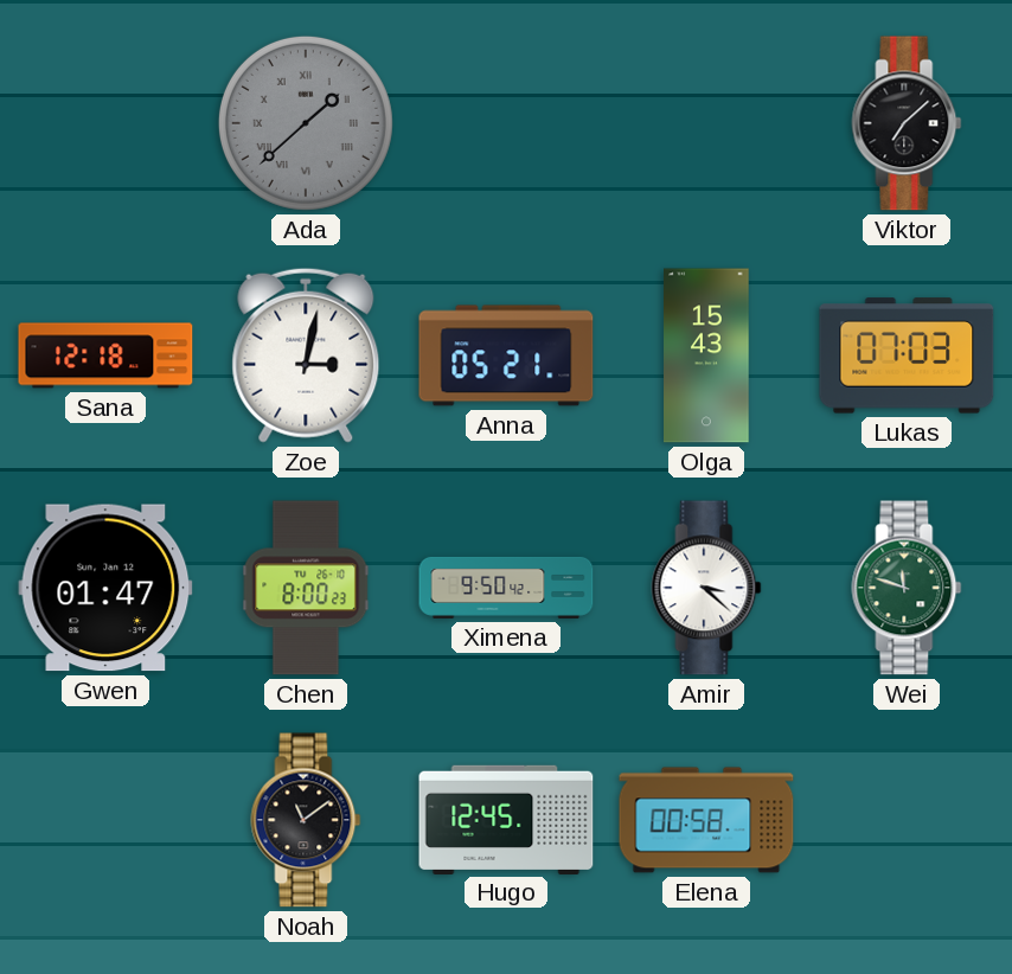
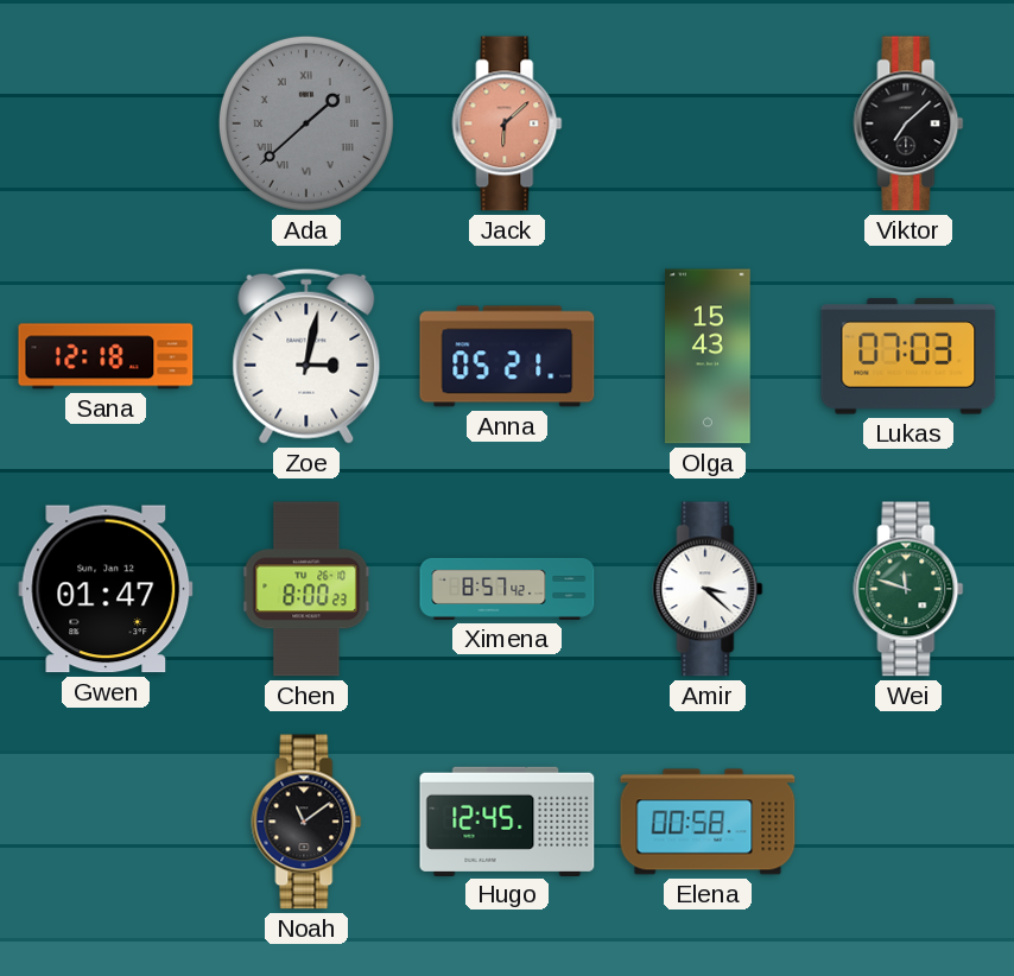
Jack: none -> 6:08 (507, 123)
Ximena: 9:50 -> 8:57 (507, 589)
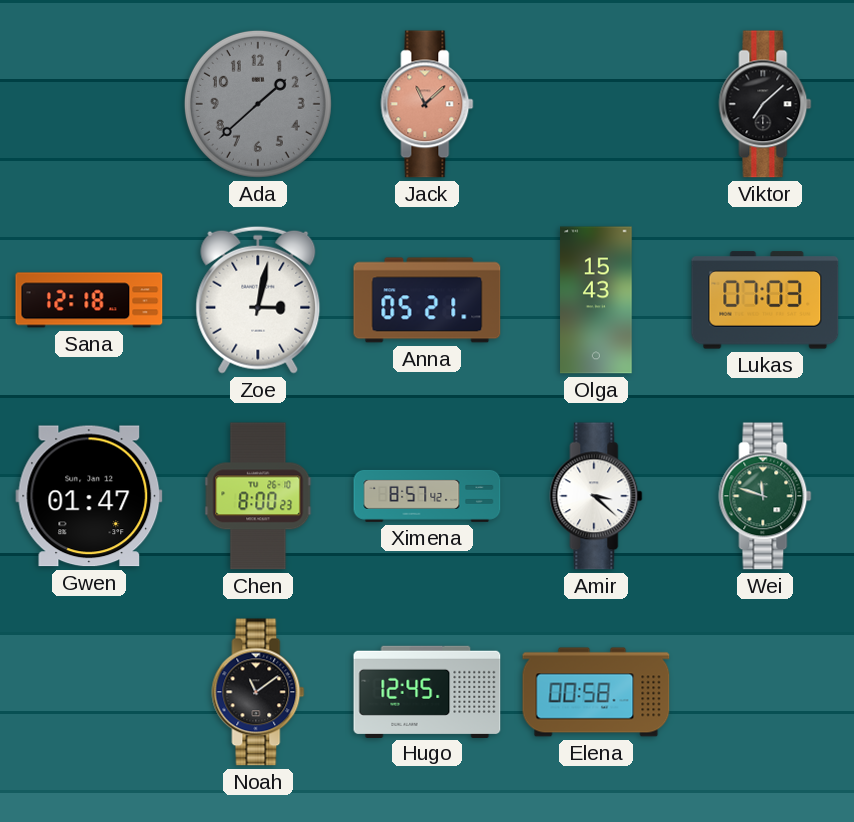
Ada numerals: Roman -> Arabic (258, 104)
Jack: 6:08 -> 11:08 (427, 104)
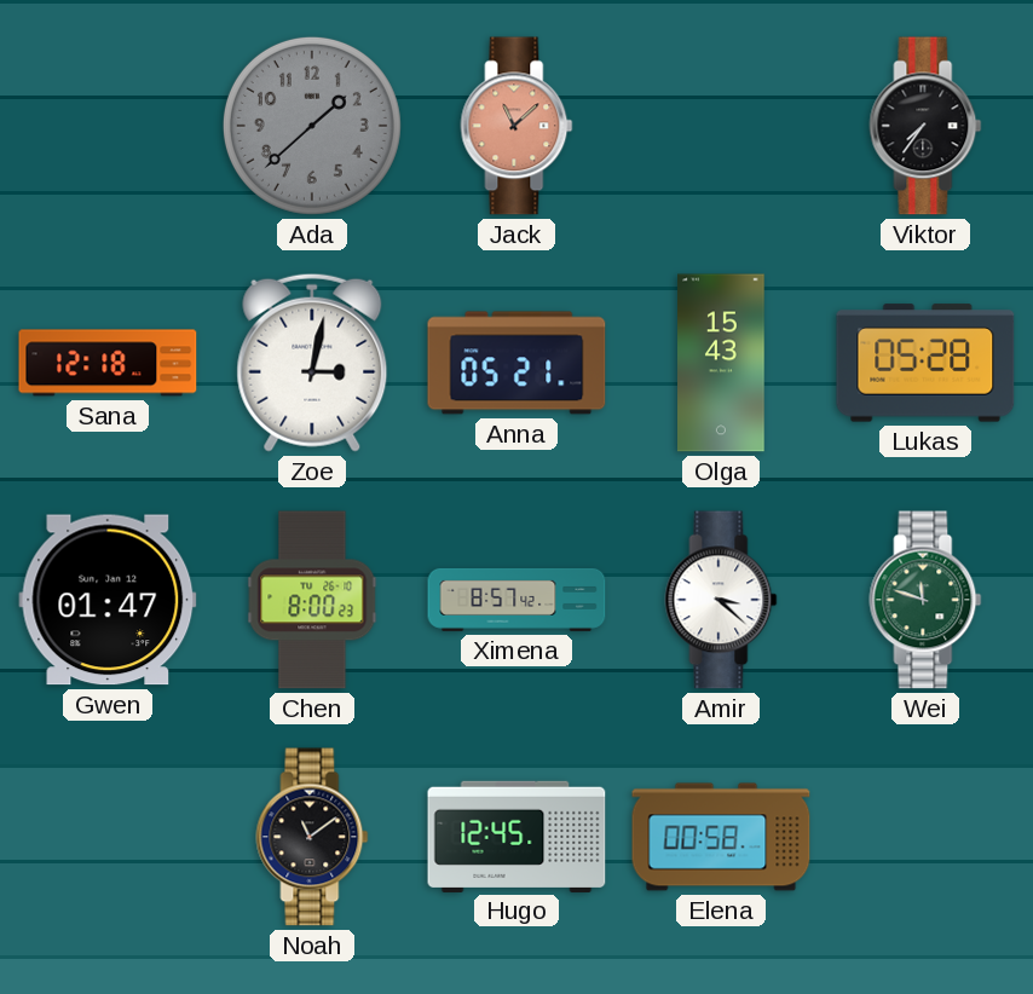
Viktor: 7:08 -> 7:36 (925, 126)
Lukas: 07:03 -> 05:28 (925, 363)
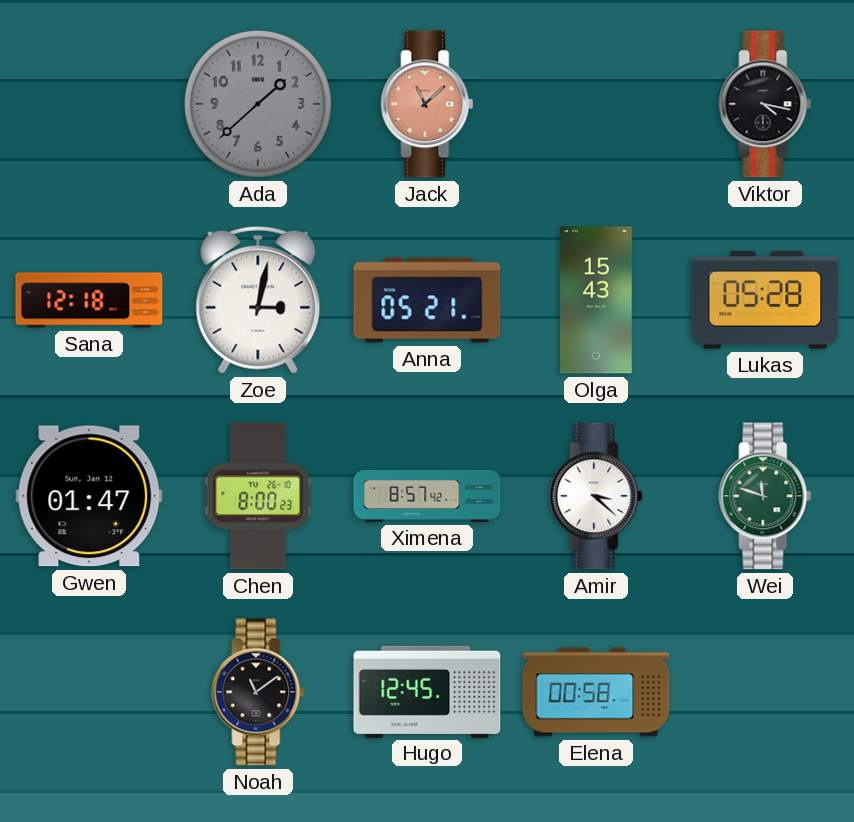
Viktor: 7:36 -> 4:17 (765, 104)
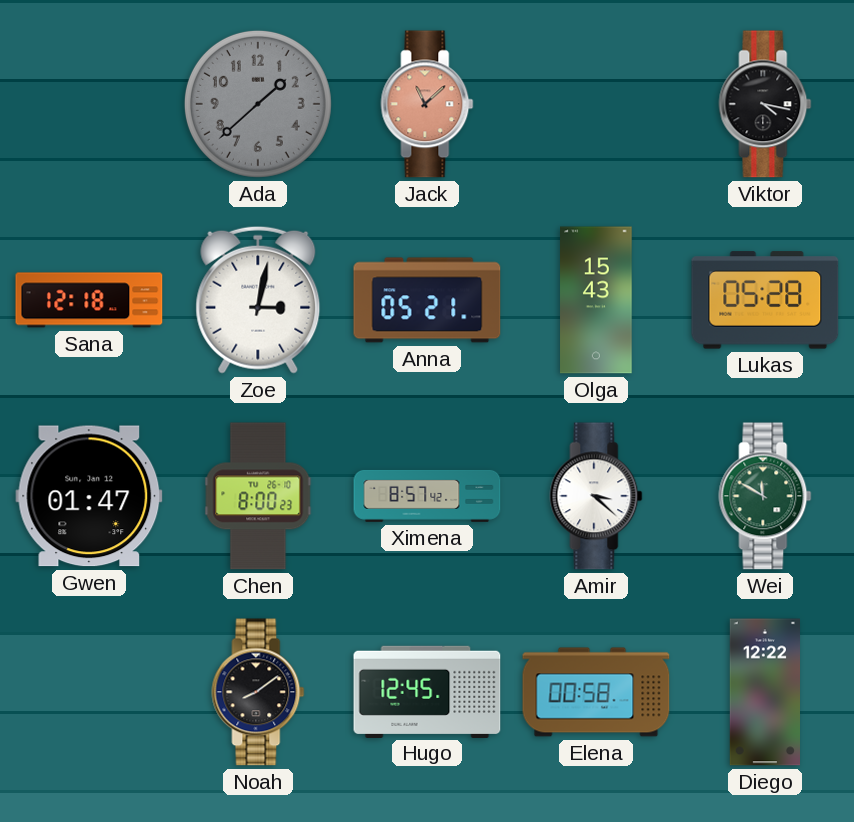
Wei: 11:48 -> 11:50 (765, 496)
Noah: 11:09 -> 8:09 (258, 692)
Diego: none -> 12:22 (764, 692)
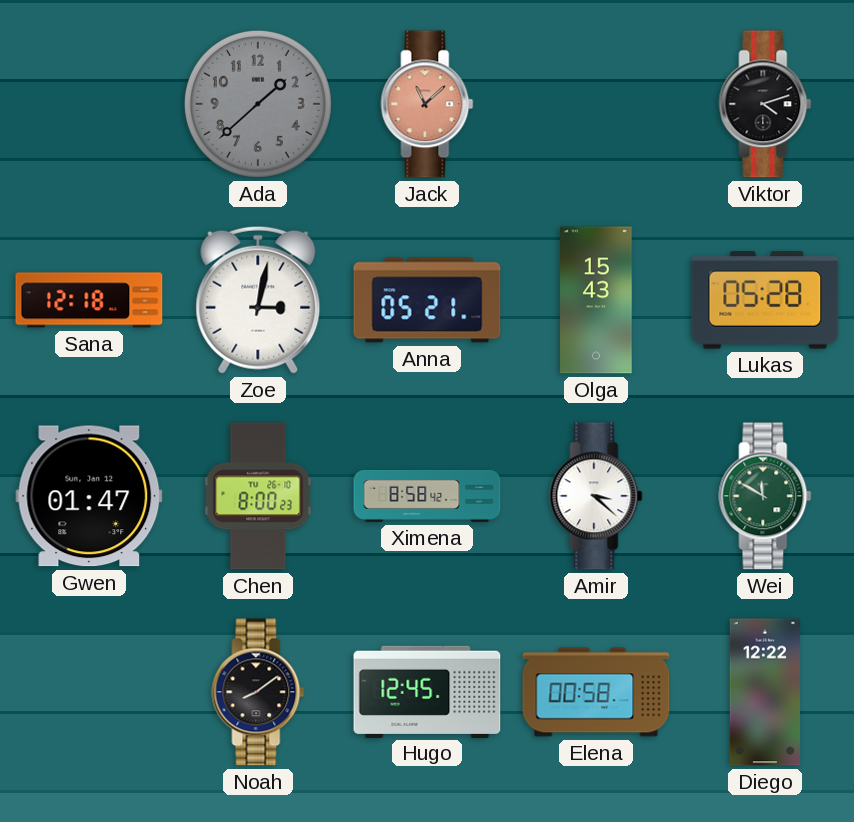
Viktor: 4:17 -> 4:12 (765, 104)
Ximena: 8:57 -> 8:58 (427, 496)
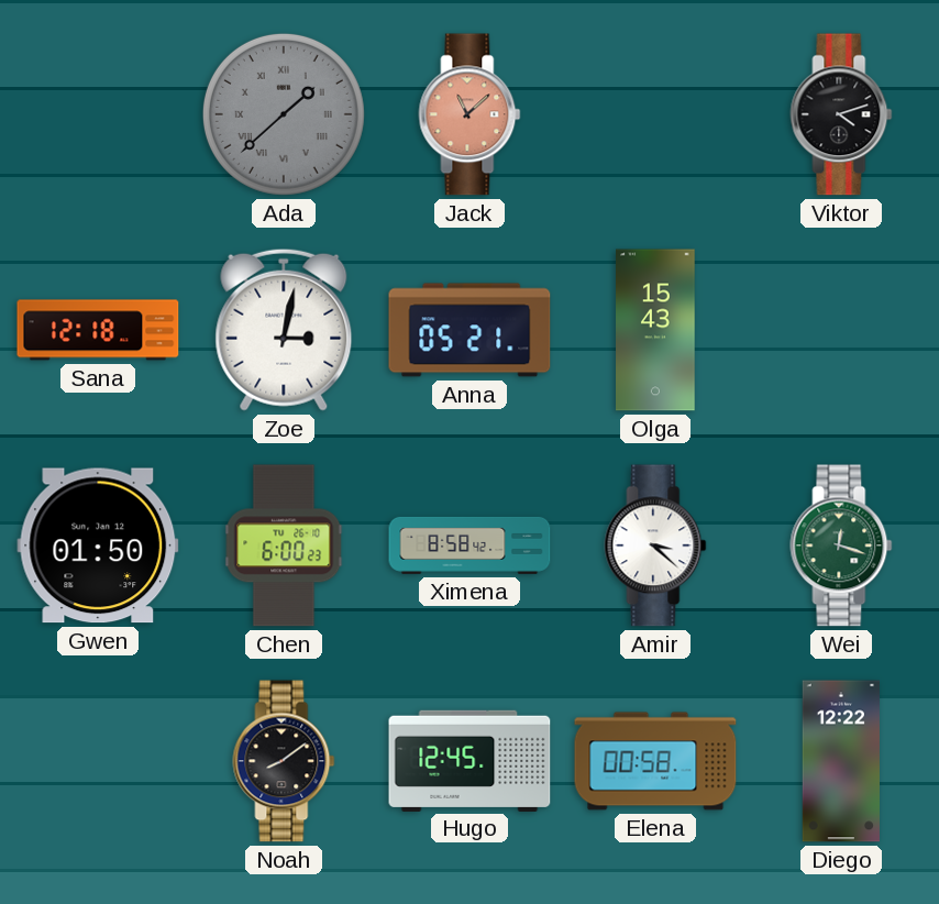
Ada numerals: Arabic -> Roman (284, 114)
Lukas: 05:28 -> none (765, 300)
Gwen: 01:47 -> 01:50 (98, 545)
Chen: 8:00 -> 6:00 (284, 545)
Wei: 11:50 -> 12:18 (841, 545)
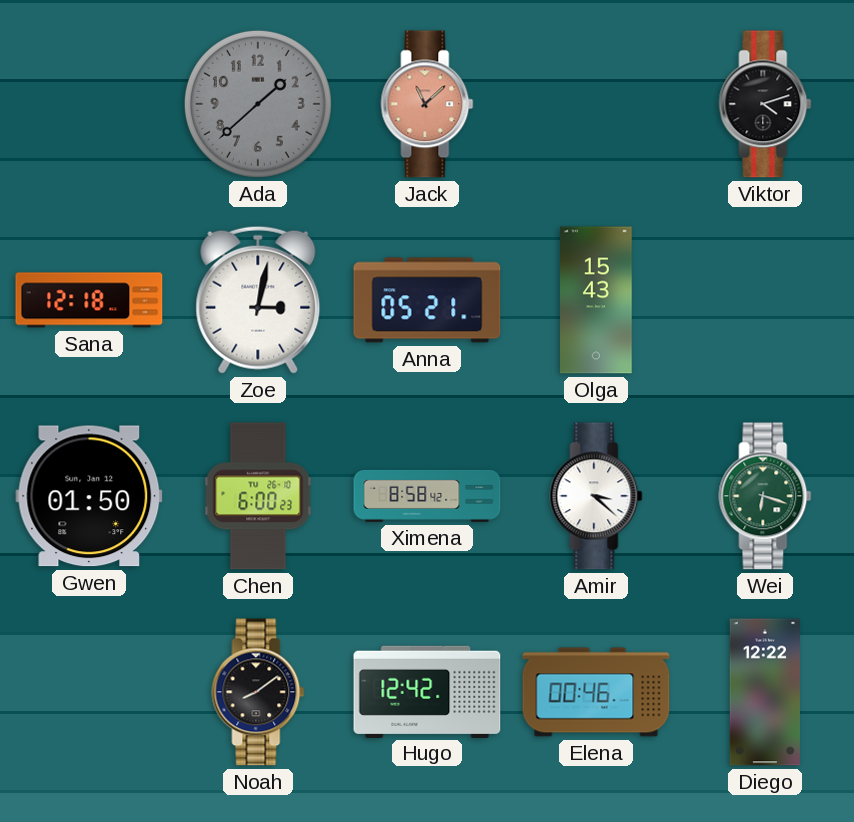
Ada numerals: Roman -> Arabic (258, 104)
Wei: 12:18 -> 6:18 (765, 496)
Hugo: 12:45 -> 12:42 (427, 691)
Elena: 00:58 -> 00:46 (596, 692)
